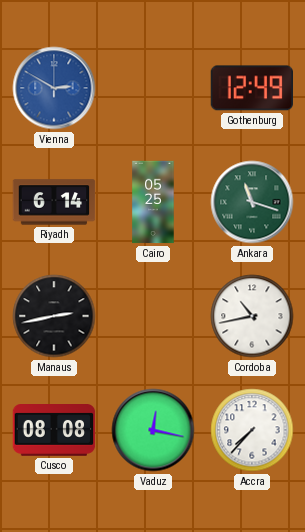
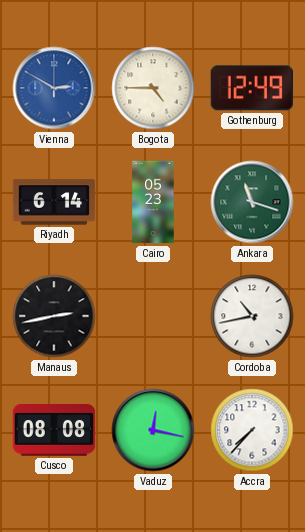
Bogota: none -> 4:45 (153, 88)
Cairo: 05:25 -> 05:23 (153, 202)
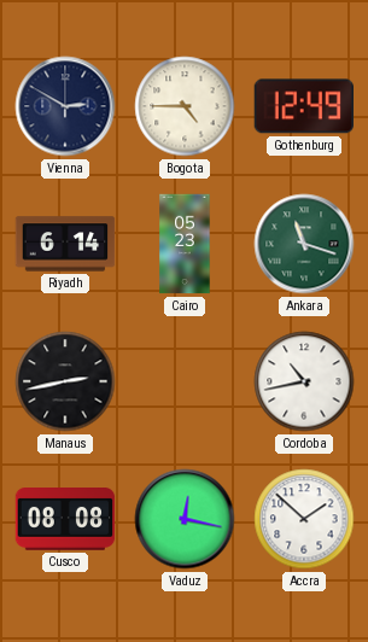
Vienna dial: blue -> navy (65, 106)
Accra: 7:37 -> 1:52 (304, 519)
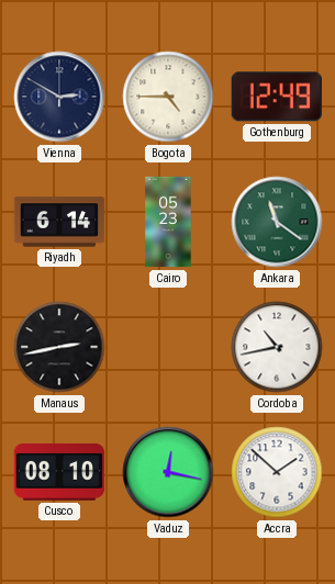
Ankara: 11:18 -> 11:21 (277, 222)
Cusco: 08:08 -> 08:10 (59, 473)
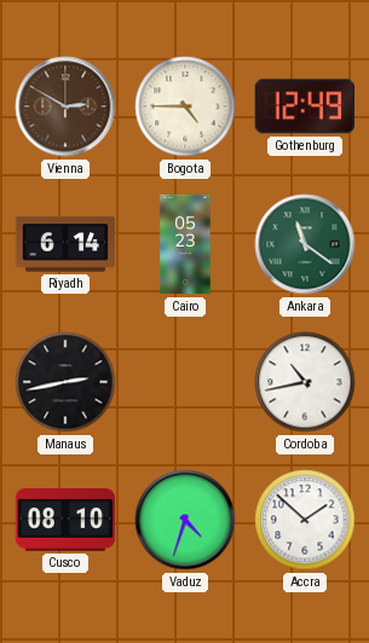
Vienna dial: navy -> brown (65, 106)
Vaduz: 12:17 -> 4:33 (185, 520)
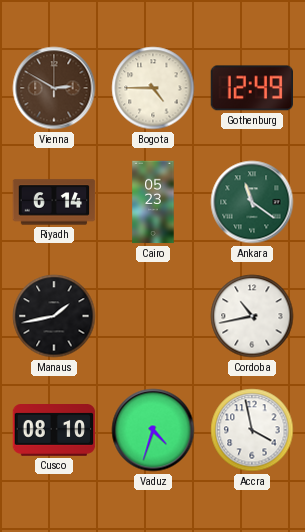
Manaus: 2:43 -> 1:43 (54, 316)
Accra: 1:52 -> 3:58 (252, 430)
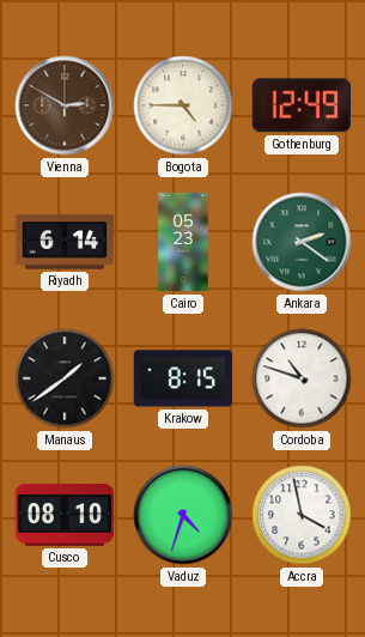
Ankara: 11:21 -> 2:21 (302, 242)
Manaus: 1:43 -> 1:39 (65, 378)
Krakow: none -> 8:15 (183, 378)
Cordoba: 10:43 -> 10:48 (302, 378)
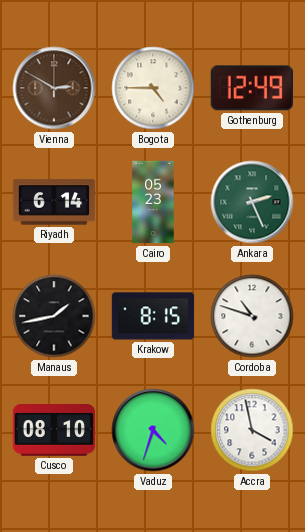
Ankara: 2:21 -> 2:26 (252, 202)
Manaus: 1:39 -> 1:43 (54, 316)
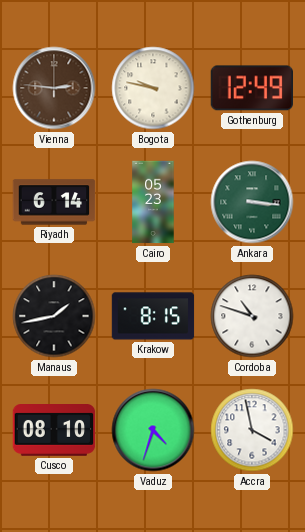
Vienna: 2:50 -> 2:46 (54, 88)
Bogota: 4:45 -> 9:47 (153, 88)
Ankara: 2:26 -> 3:16 (252, 202)
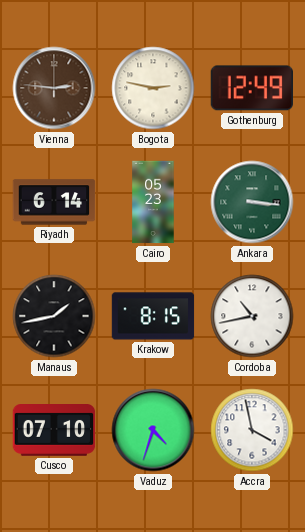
Bogota: 9:47 -> 2:47 (153, 88)
Cordoba: 10:48 -> 10:43 (252, 316)
Cusco: 08:10 -> 07:10 (54, 431)
